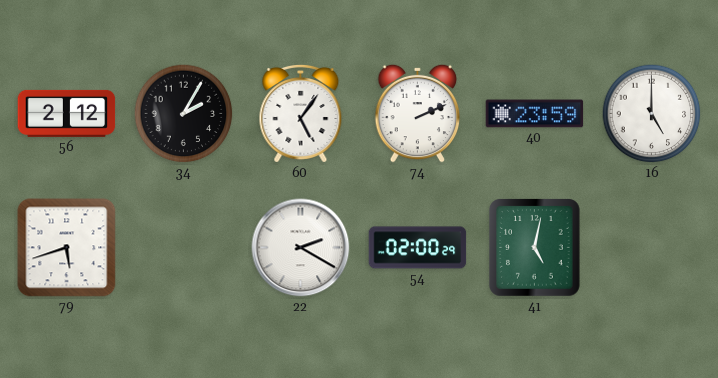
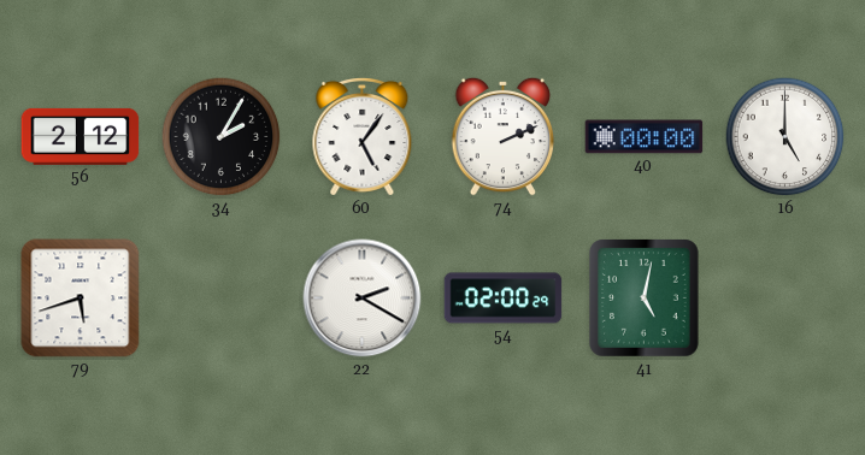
40: 23:59 -> 00:00 (645, 137)
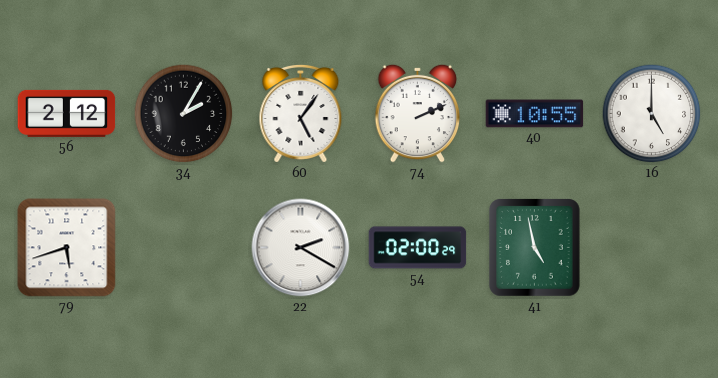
40: 00:00 -> 10:55 (535, 114)
41: 5:02 -> 4:58 (535, 248)
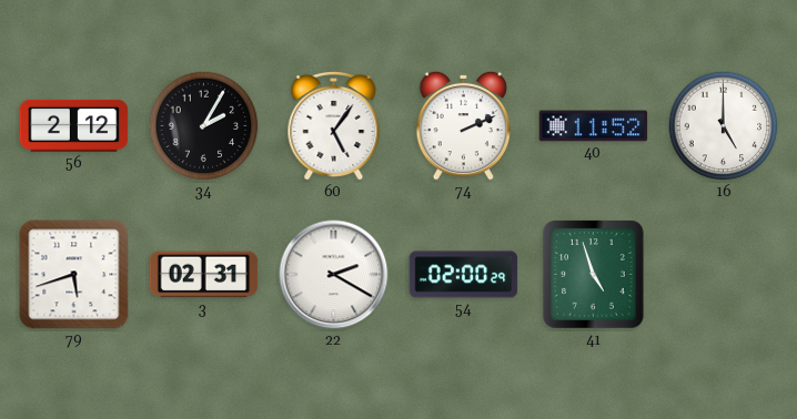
40: 10:55 -> 11:52 (594, 126)
3: none -> 02:31 (204, 275)
41: 4:58 -> 4:57 (594, 275)
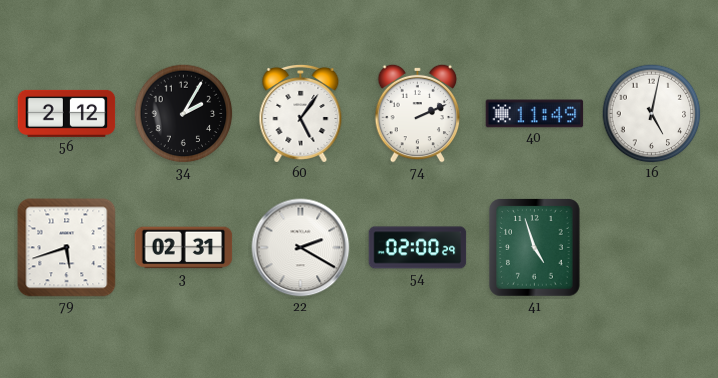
40: 11:52 -> 11:49 (535, 114)
16: 5:00 -> 5:02 (652, 114)
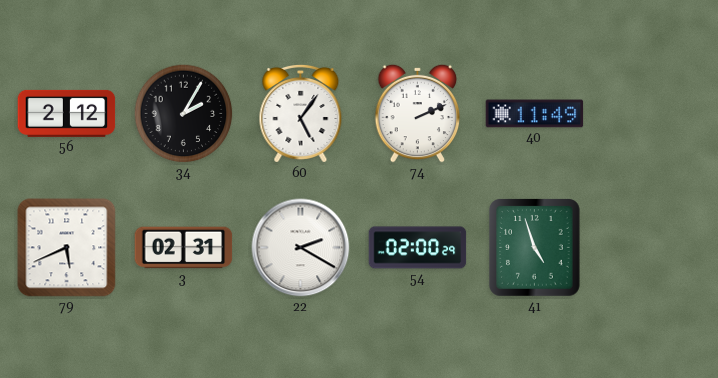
16: 5:02 -> none (652, 114)
79: 5:42 -> 5:41 (67, 248)
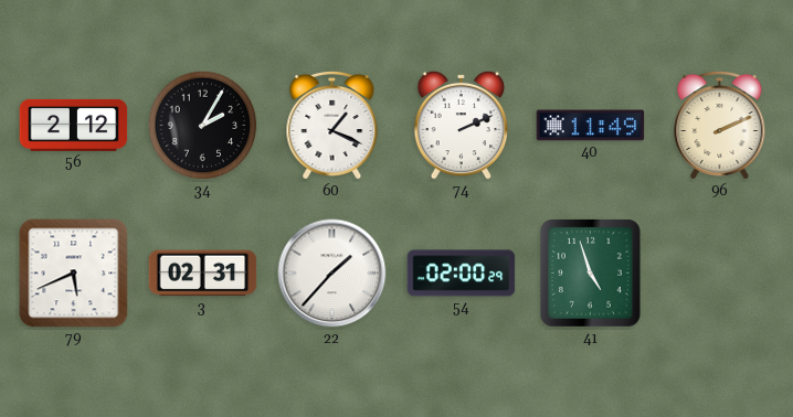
60: 5:06 -> 1:19 (332, 125)
96: none -> 2:11 (720, 125)
22: 2:20 -> 1:37 (332, 274)
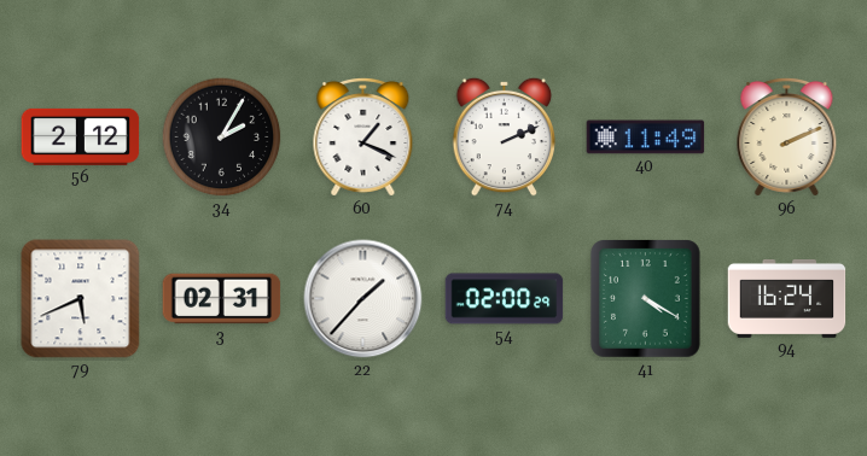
41: 4:57 -> 4:20 (646, 299)
94: none -> 16:24 (787, 298)
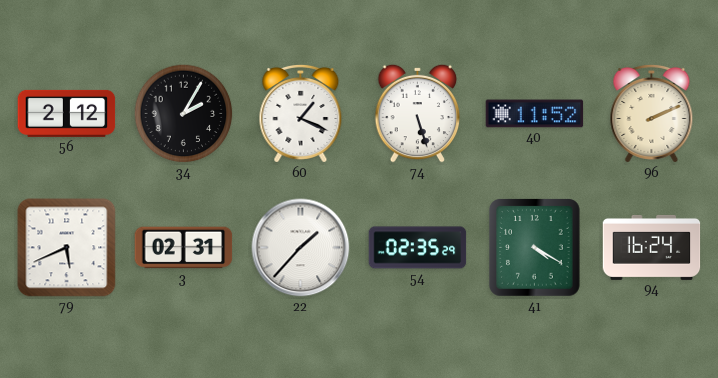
74: 2:11 -> 5:27 (418, 113)
40: 11:49 -> 11:52 (535, 114)
54: 02:00 -> 02:35 (418, 248)
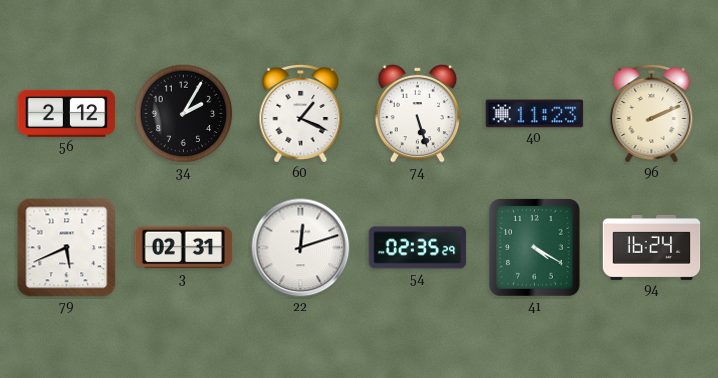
40: 11:52 -> 11:23 (535, 114)
22: 1:37 -> 12:12 (301, 248)
